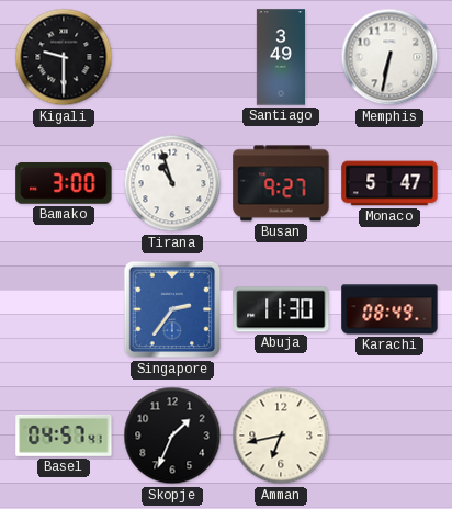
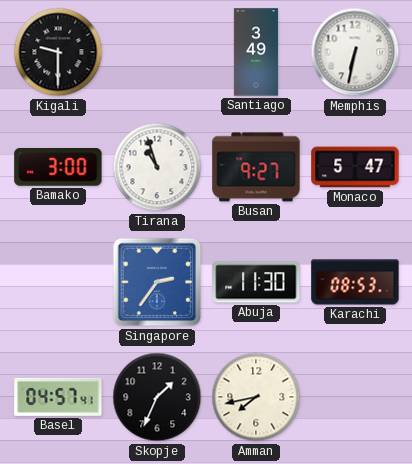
Karachi: 08:49 -> 08:53 (355, 282)
Amman: 6:43 -> 7:43 (256, 397)
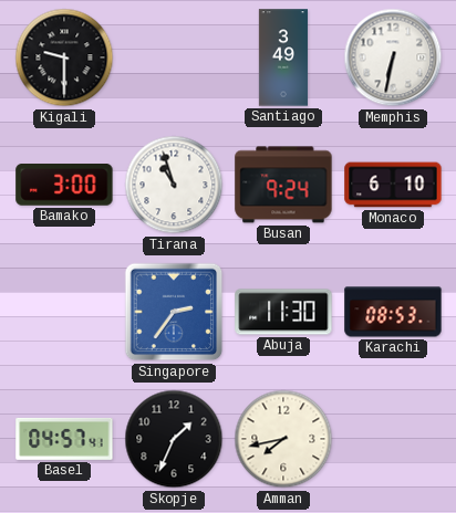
Busan: 9:27 -> 9:24 (283, 185)
Monaco: 5:47 -> 6:10 (393, 185)
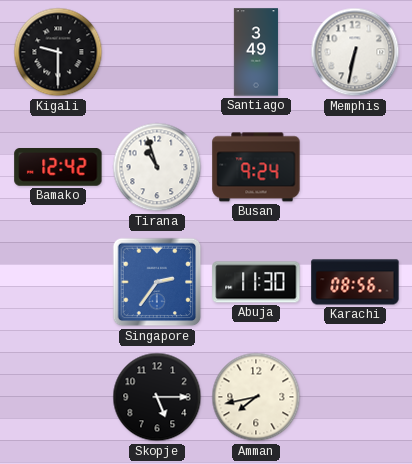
Bamako: 3:00 -> 12:42 (58, 168)
Monaco: 6:10 -> none (393, 185)
Karachi: 08:53 -> 08:56 (355, 282)
Basel: 04:57 -> none (64, 439)
Skopje: 1:34 -> 5:15 (157, 397)
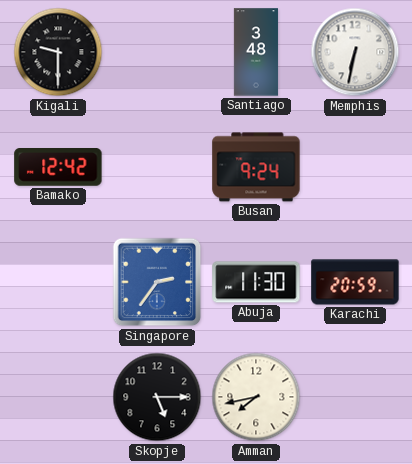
Santiago: 3:49 -> 3:48 (256, 52)
Tirana: 10:57 -> none (157, 167)
Karachi: 08:56 -> 20:59 (355, 282)
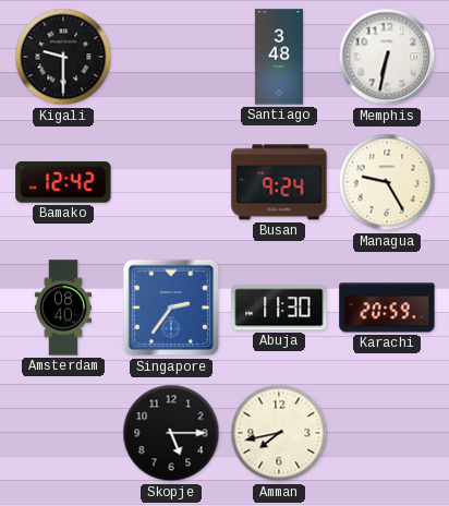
Managua: none -> 9:25 (387, 182)
Amsterdam: none -> 08:40 (63, 308)
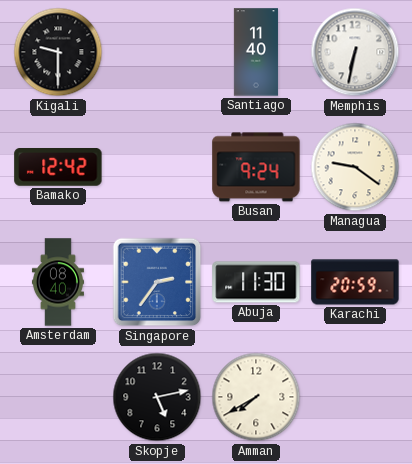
Santiago: 3:48 -> 11:40 (256, 52)
Managua: 9:25 -> 9:21 (355, 167)
Skopje: 5:15 -> 5:13 (157, 397)
Amman: 7:43 -> 7:40 (256, 397)
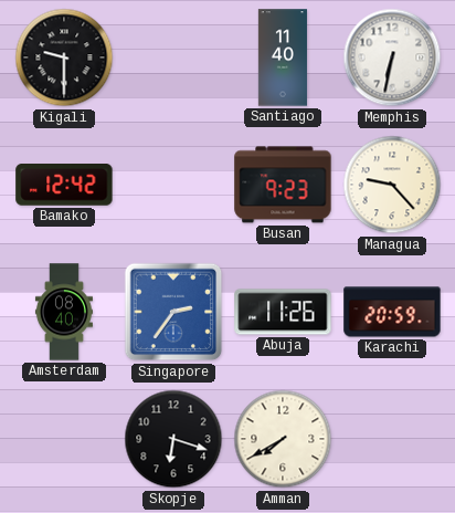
Busan: 9:24 -> 9:23 (283, 185)
Managua: 9:21 -> 9:23 (392, 185)
Abuja: 11:30 -> 11:26 (283, 312)
Skopje: 5:13 -> 6:18 (173, 439)
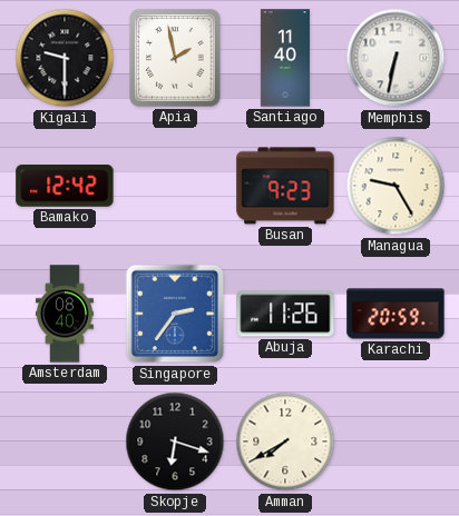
Apia: none -> 1:58 (175, 58)
Managua: 9:23 -> 9:25 (395, 186)
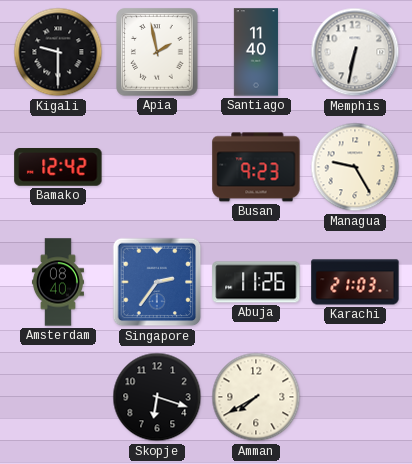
Karachi: 20:59 -> 21:03 (355, 282)
